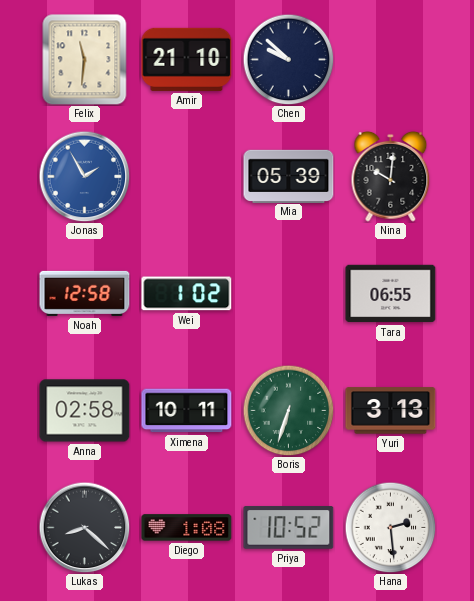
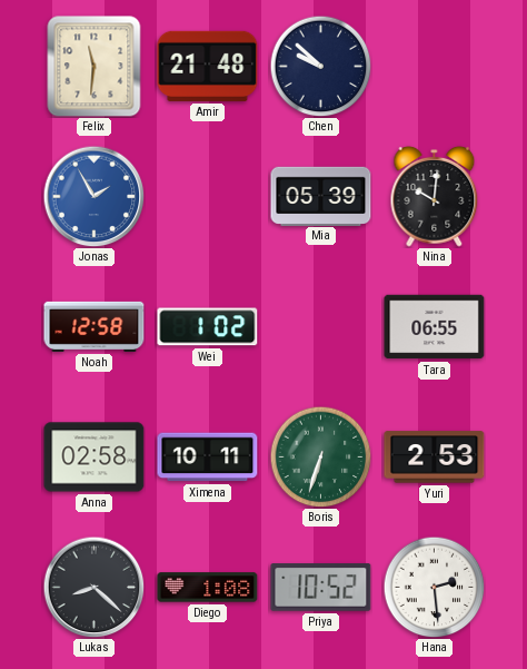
Amir: 21:10 -> 21:48 (208, 66)
Yuri: 3:13 -> 2:53 (435, 458)
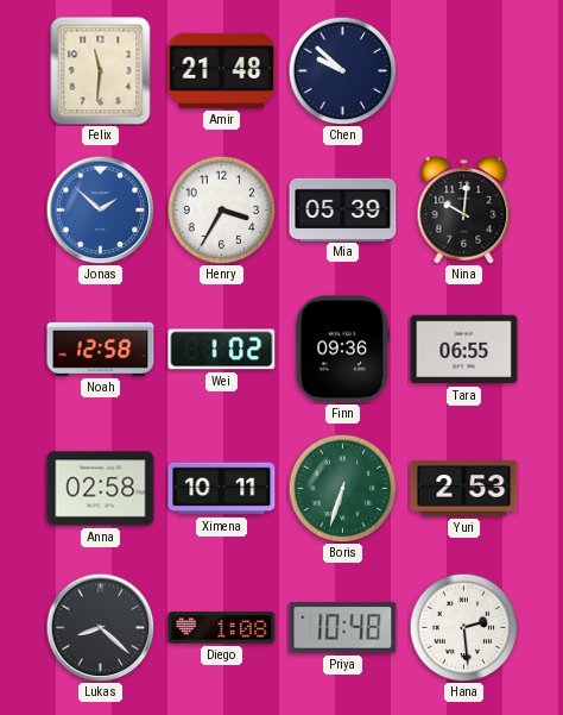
Jonas: 1:55 -> 1:52 (100, 209)
Henry: none -> 3:35 (221, 209)
Finn: none -> 09:36 (343, 350)
Priya: 10:52 -> 10:48 (343, 628)
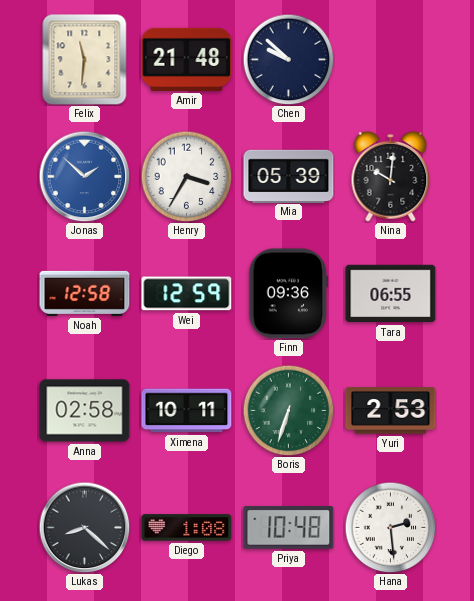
Wei: 1:02 -> 12:59 (187, 294)
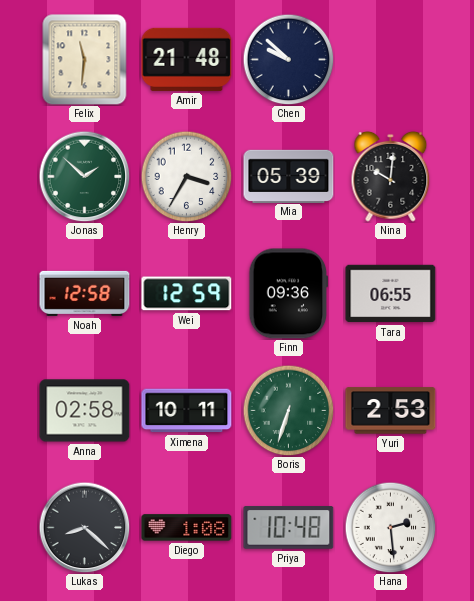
Jonas dial: blue -> green (84, 176)
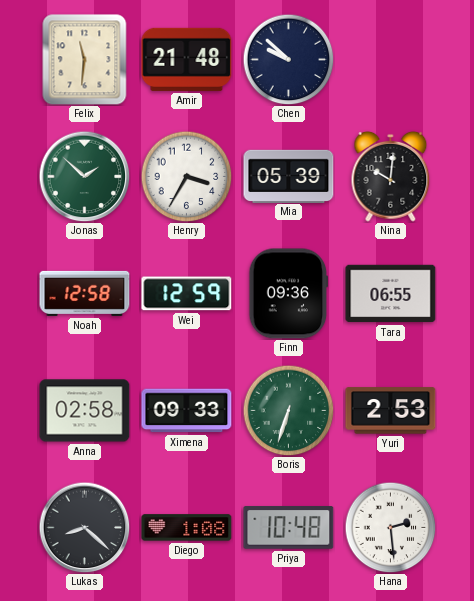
Ximena: 10:11 -> 09:33 (187, 411)
